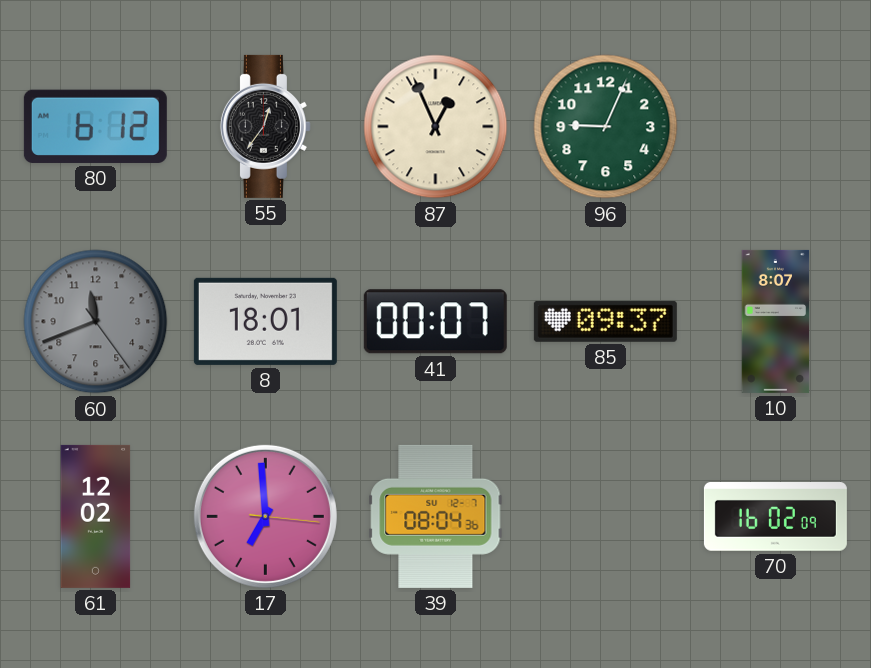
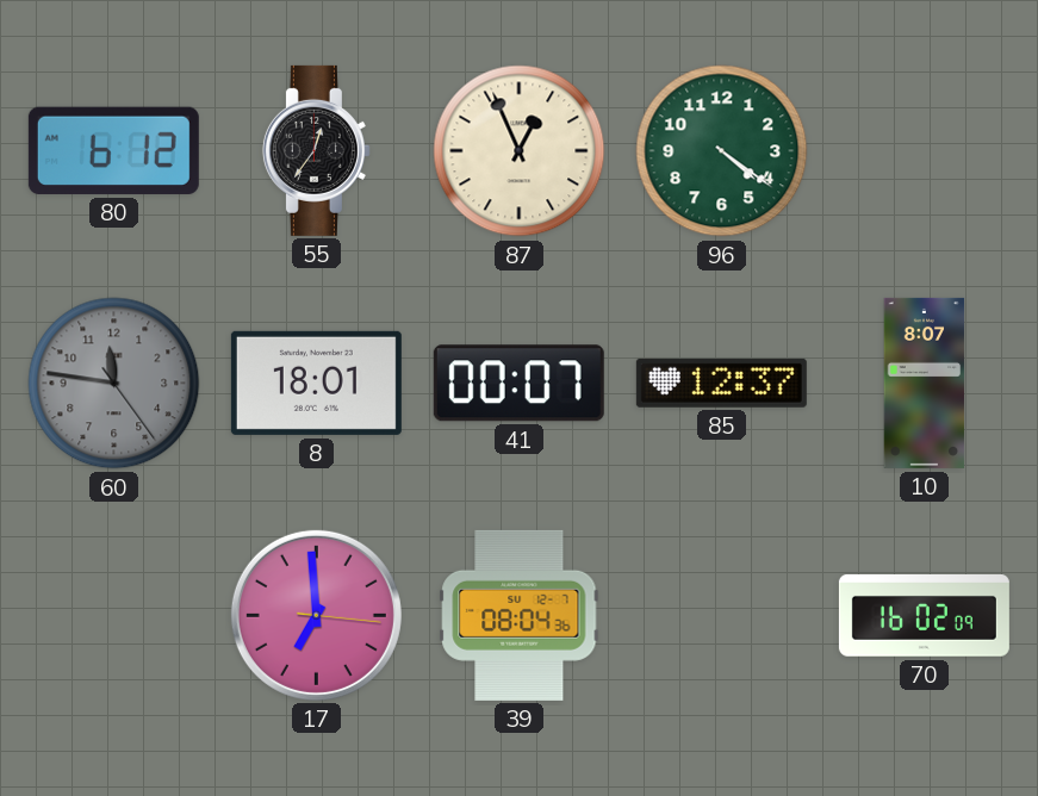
96: 9:04 -> 4:21 (722, 151)
60: 11:41 -> 11:46 (114, 384)
85: 09:37 -> 12:37 (721, 383)
61: 12:02 -> none (96, 516)
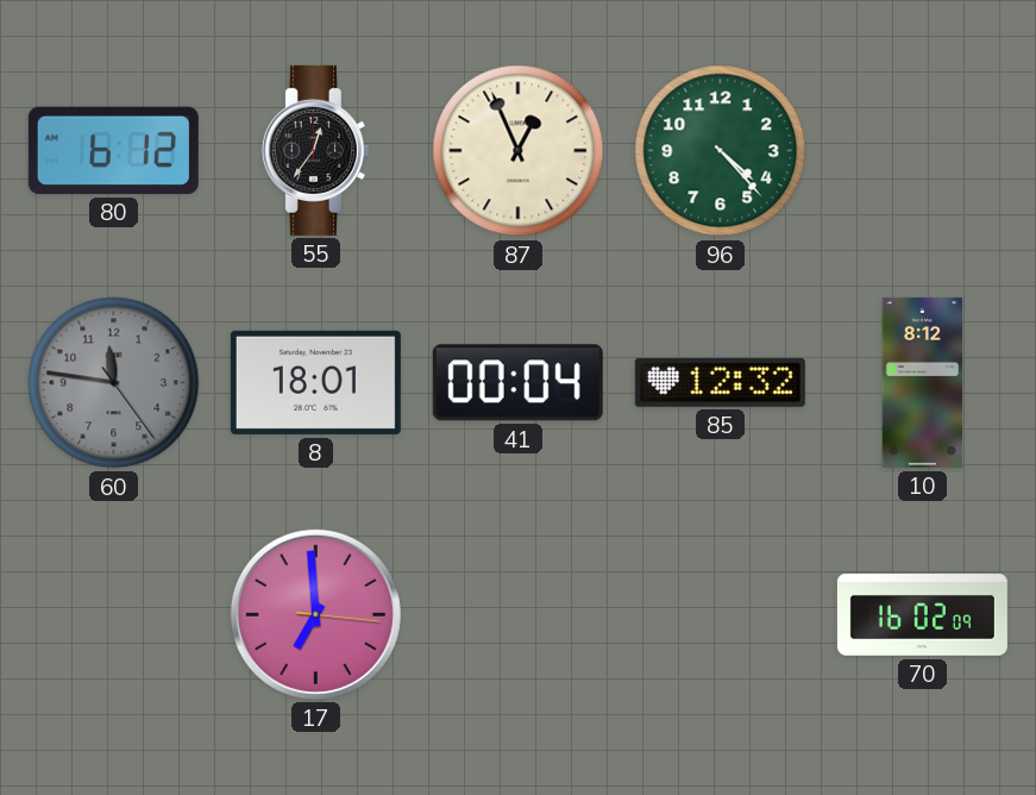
96: 4:21 -> 4:23 (721, 151)
41: 00:07 -> 00:04 (517, 383)
85: 12:37 -> 12:32 (720, 382)
10: 8:07 -> 8:12 (923, 382)
39: 08:04 -> none (520, 615)
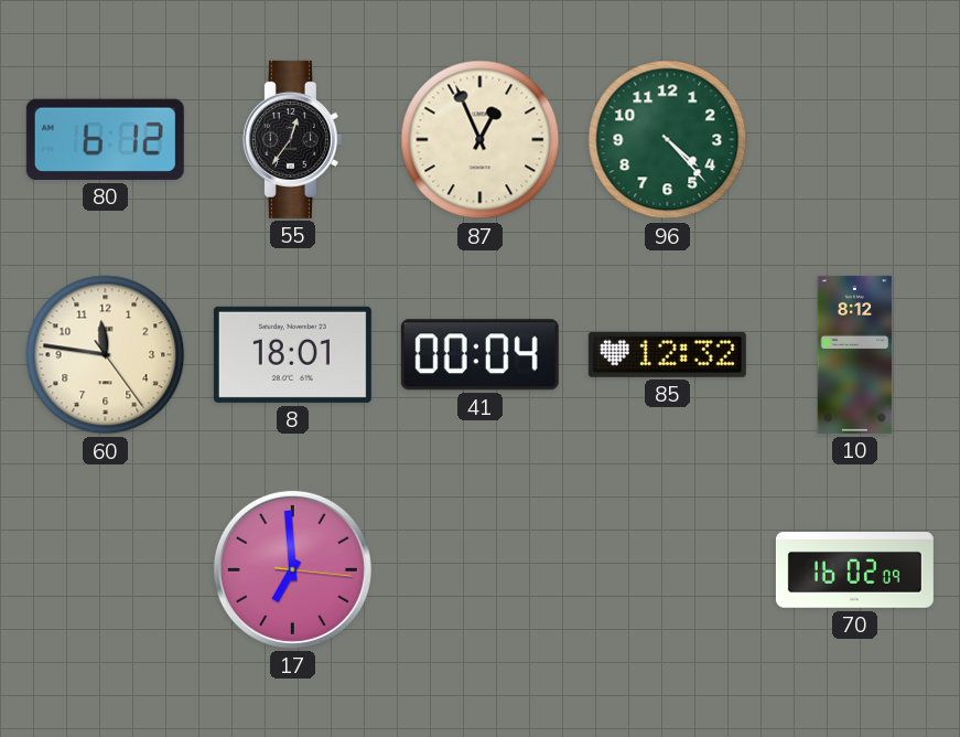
60 dial: grey -> cream (106, 355)
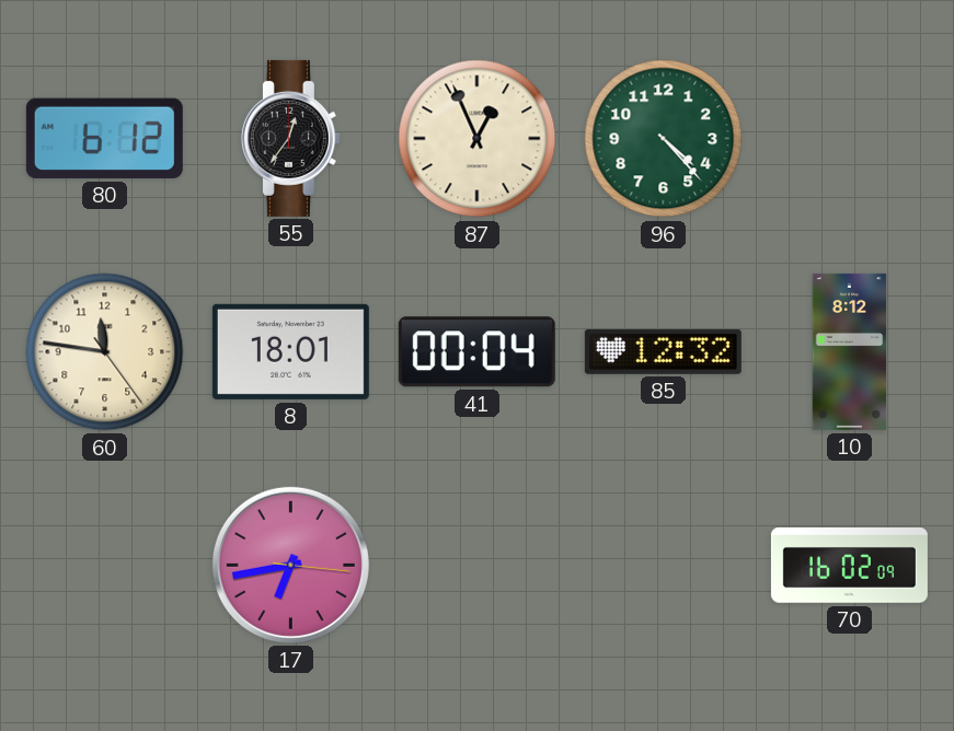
17: 6:59 -> 6:43 (290, 565)
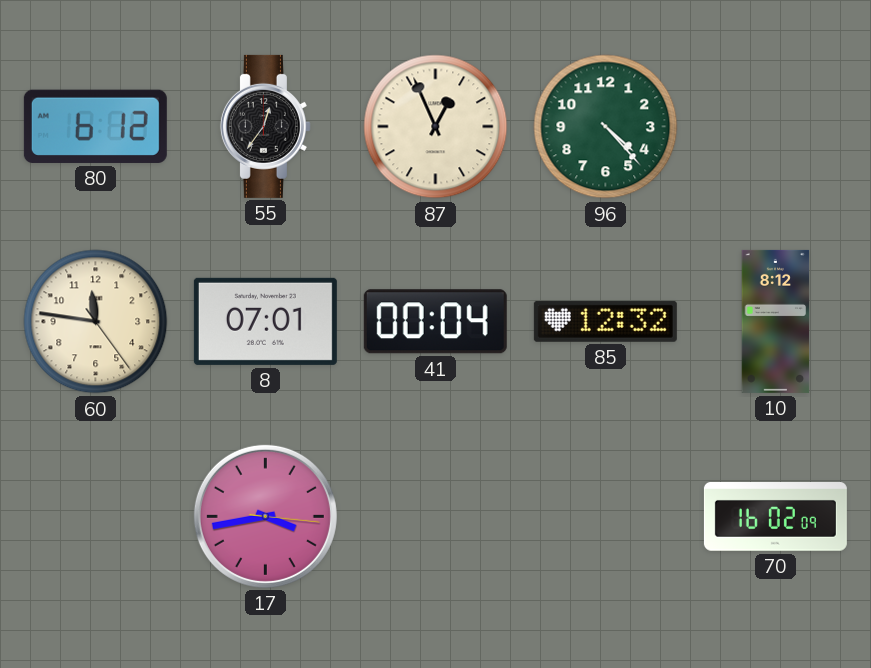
8: 18:01 -> 07:01 (265, 321)
17: 6:43 -> 3:43 (265, 516)
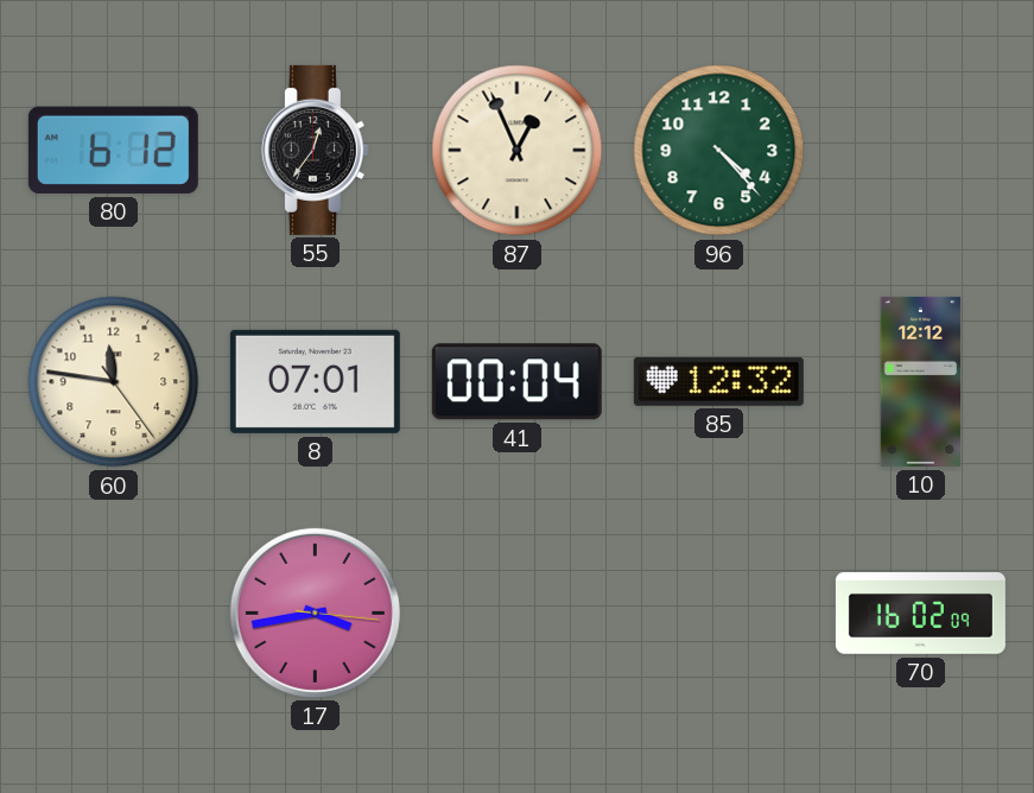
10: 8:12 -> 12:12 (921, 381)
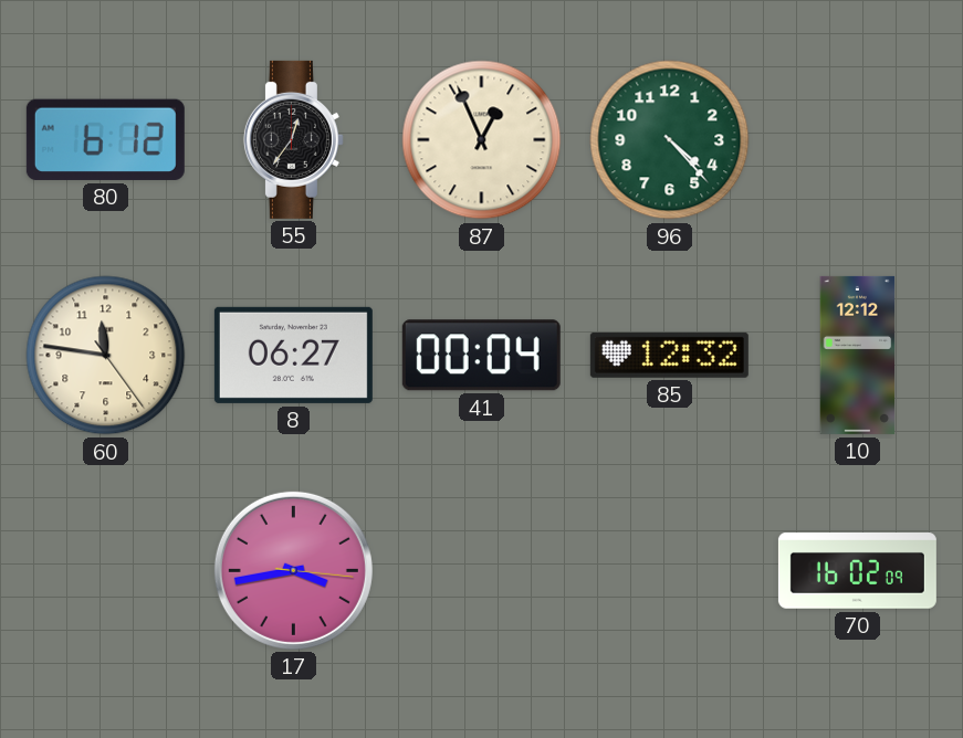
8: 07:01 -> 06:27 (293, 355)
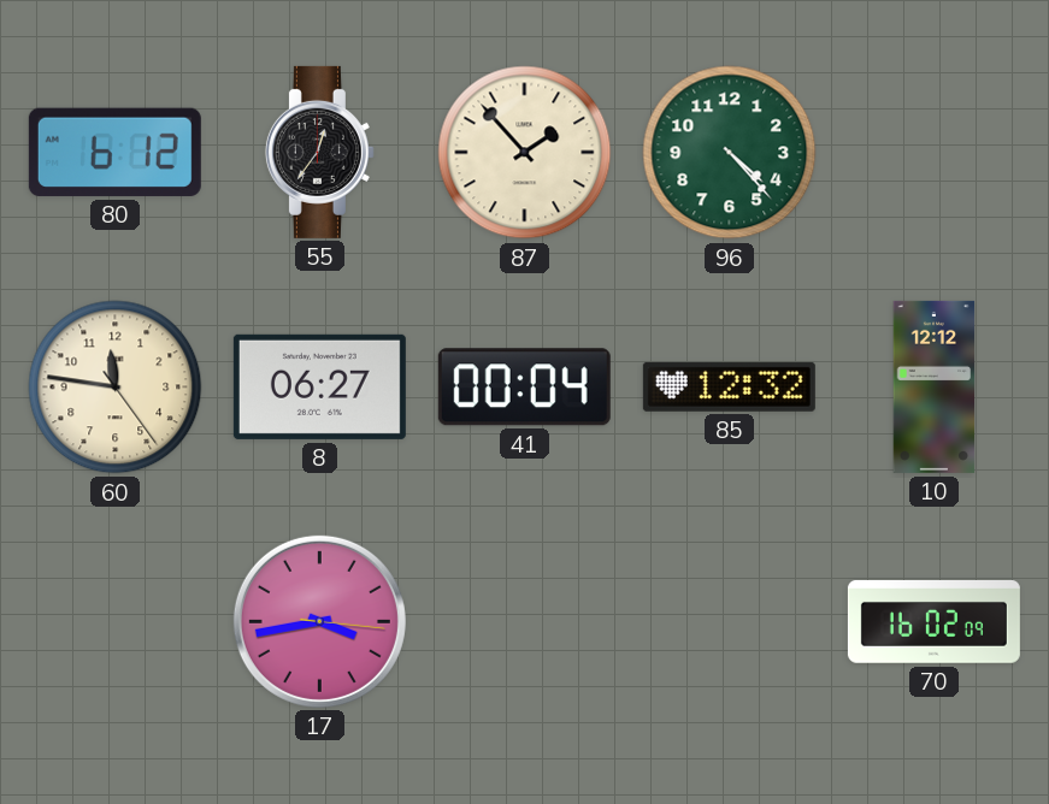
87: 12:56 -> 1:53 (525, 153)
